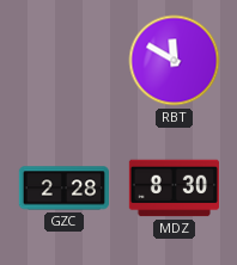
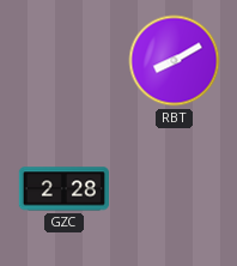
RBT: 11:50 -> 8:10 (175, 61)
MDZ: 8:30 -> none (174, 189)
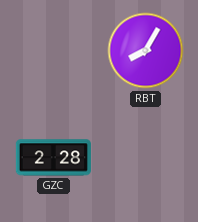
RBT: 8:10 -> 8:05 (146, 51)
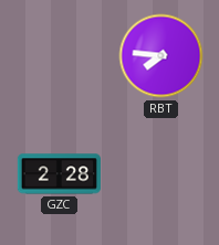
RBT: 8:05 -> 7:46 (161, 56)
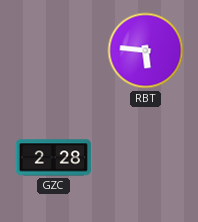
RBT: 7:46 -> 5:46 (146, 51)
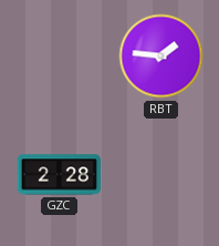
RBT: 5:46 -> 1:46 (161, 57)
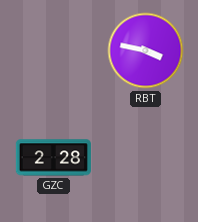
RBT: 1:46 -> 3:47 (146, 51)
